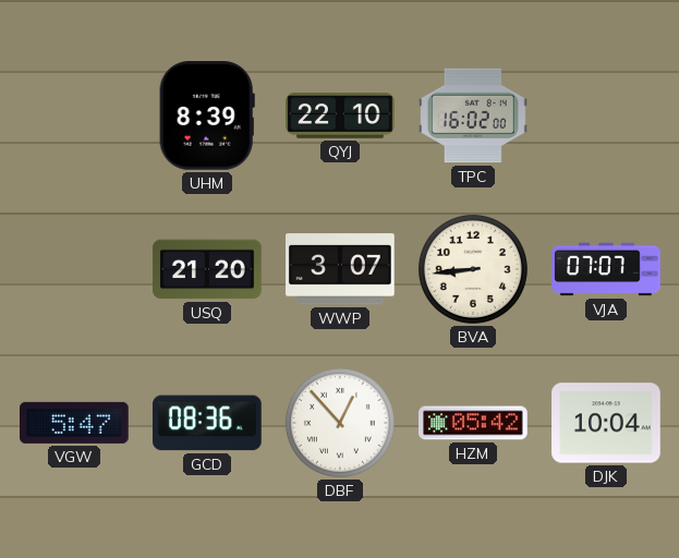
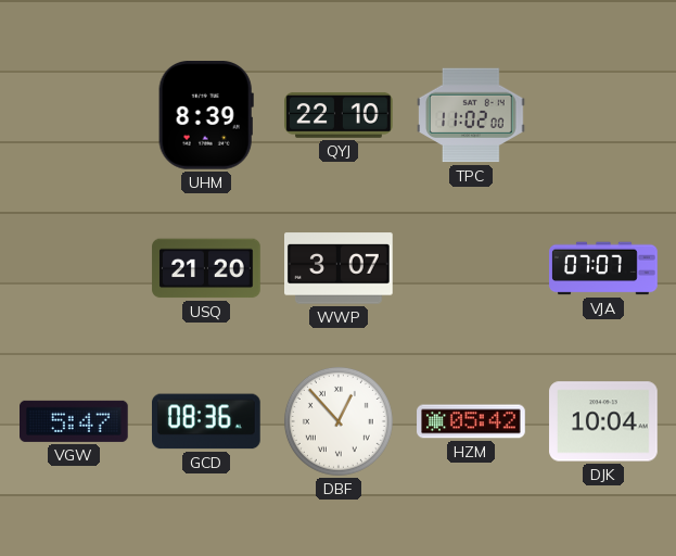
TPC: 16:02 -> 11:02 (471, 115)
BVA: 8:44 -> none (473, 269)
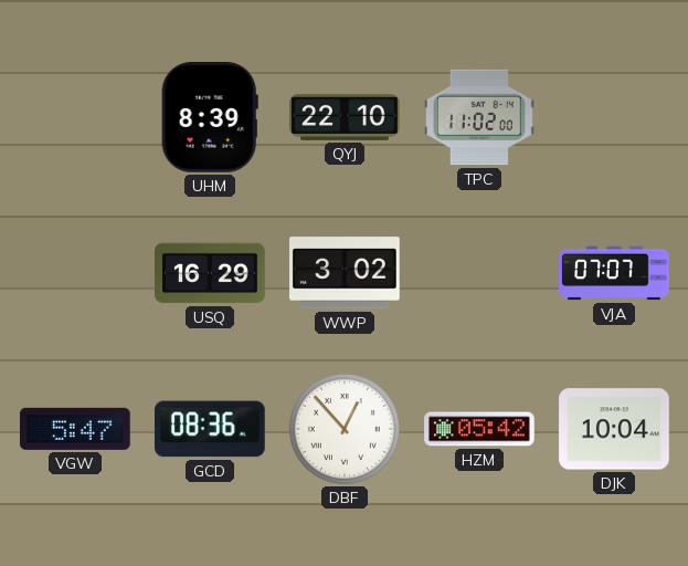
USQ: 21:20 -> 16:29 (210, 273)
WWP: 3:07 -> 3:02 (345, 273)
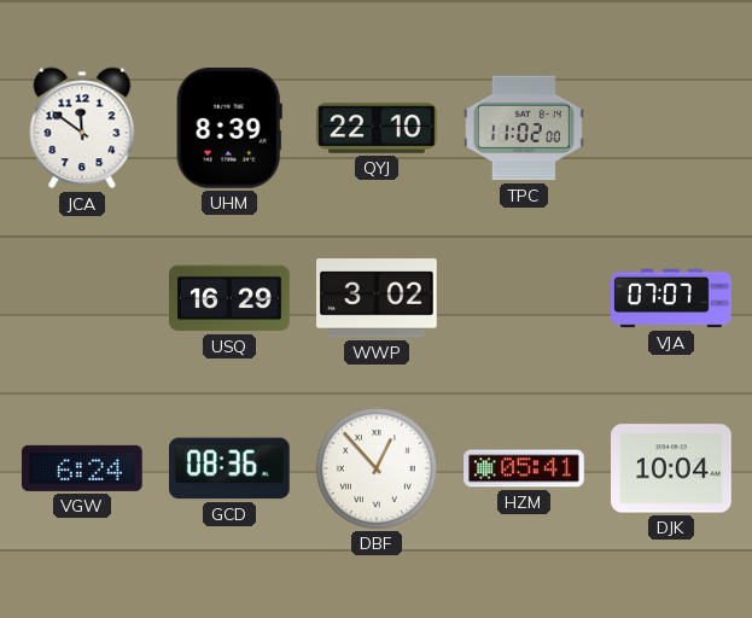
JCA: none -> 11:51 (82, 128)
VGW: 5:47 -> 6:24 (83, 468)
HZM: 05:42 -> 05:41 (524, 468)
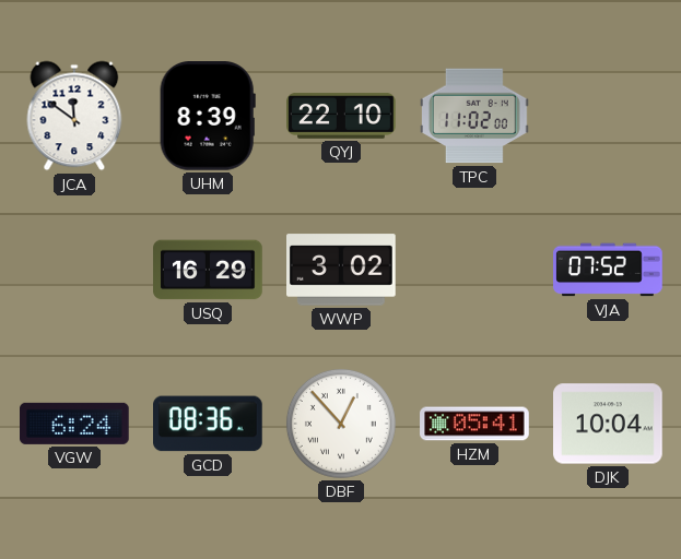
VJA: 07:07 -> 07:52 (608, 270)
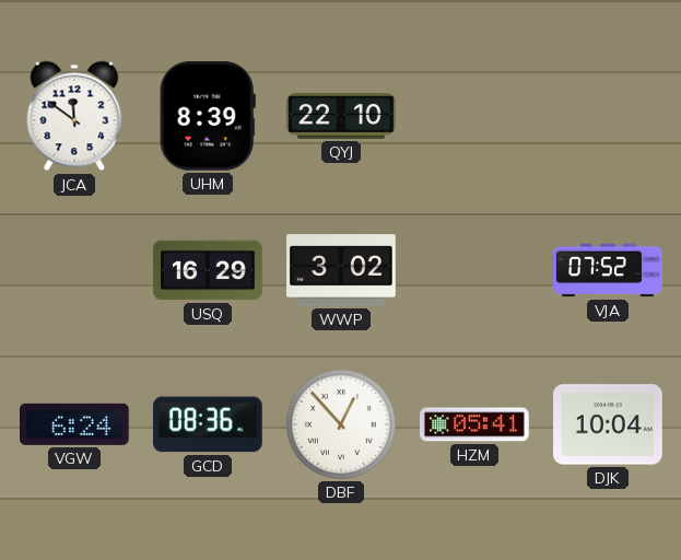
TPC: 11:02 -> none (474, 116)
